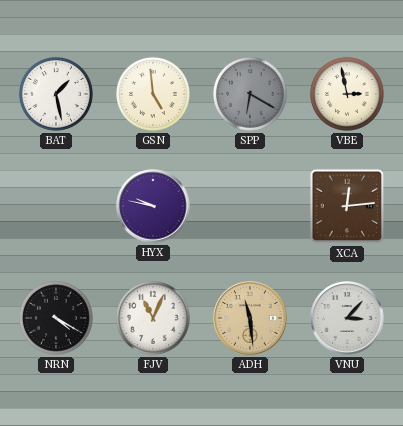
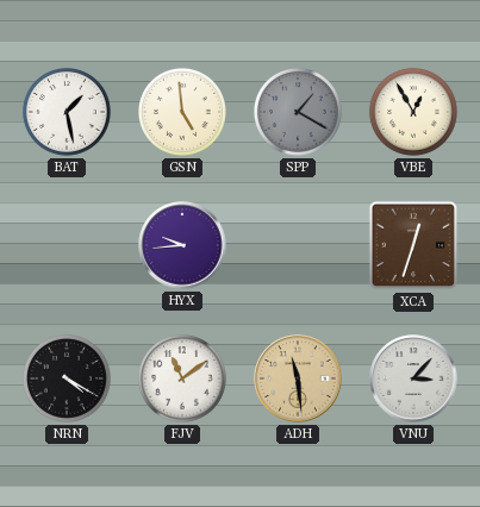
SPP: 6:20 -> 1:20 (298, 112)
VBE: 2:58 -> 12:55 (413, 112)
HYX: 9:47 -> 9:44 (182, 245)
XCA: 12:14 -> 12:33 (413, 245)
FJV: 11:04 -> 11:09 (182, 378)
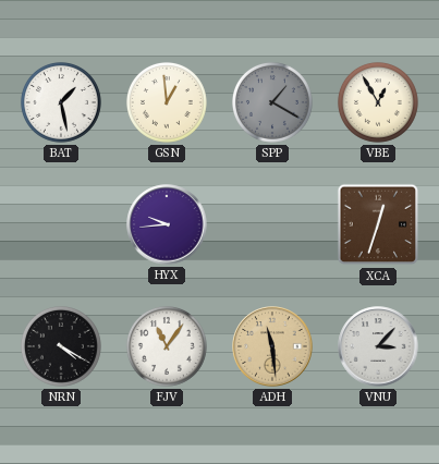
GSN: 4:59 -> 12:59 (167, 102)
FJV: 11:09 -> 11:06 (167, 346)
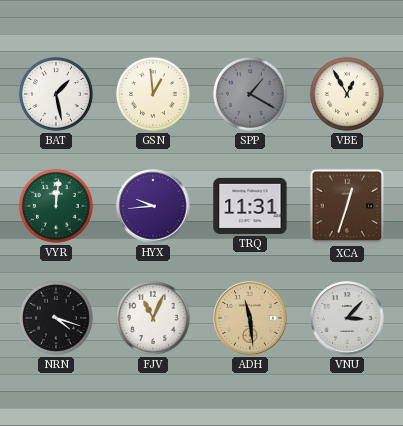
VYR: none -> 12:01 (56, 206)
TRQ: none -> 11:31 (250, 206)
NRN: 4:20 -> 4:18 (56, 318)
FJV: 11:06 -> 11:04 (153, 318)
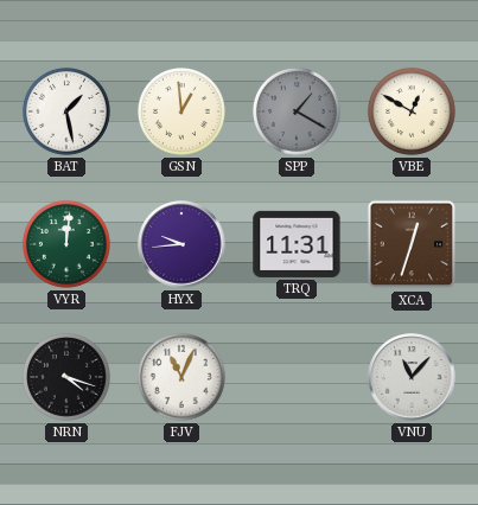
VBE: 12:55 -> 12:50 (412, 111)
ADH: 11:29 -> none (250, 318)
VNU: 3:07 -> 11:07 (412, 377)
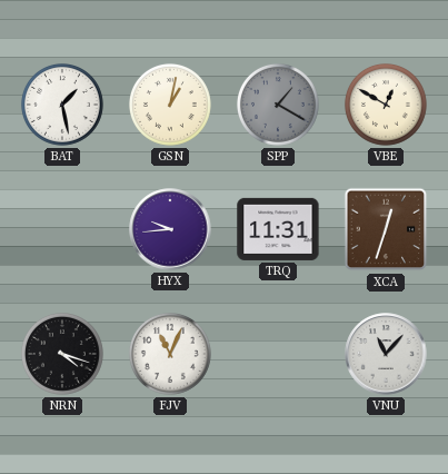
GSN: 12:59 -> 1:02 (170, 105)
VYR: 12:01 -> none (66, 244)
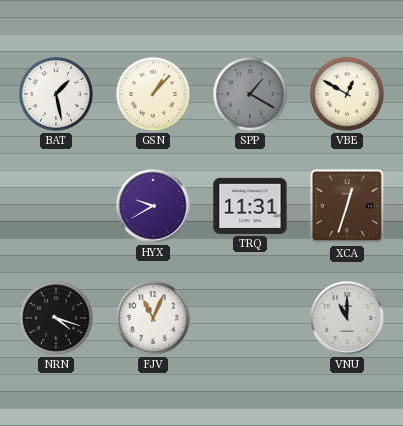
GSN: 1:02 -> 1:07 (153, 94)
HYX: 9:44 -> 9:40 (153, 206)
VNU: 11:07 -> 11:00 (347, 318)
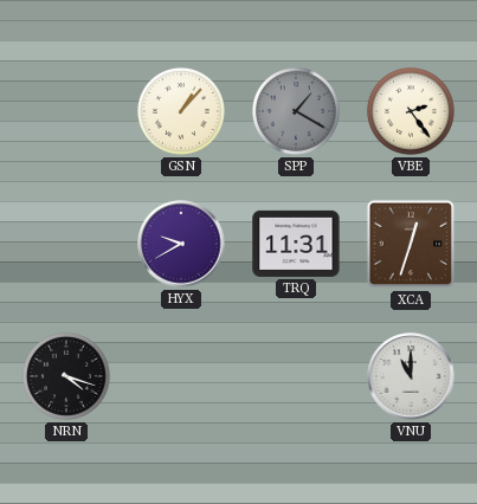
BAT: 1:28 -> none (56, 94)
VBE: 12:50 -> 2:24 (411, 111)
FJV: 11:04 -> none (153, 318)
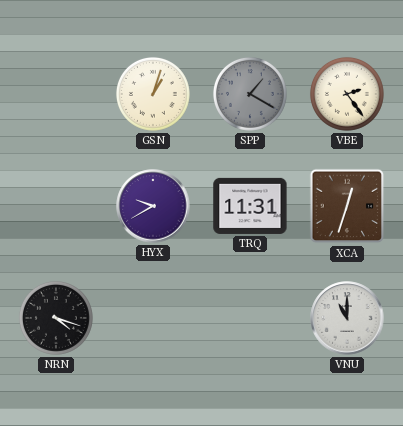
GSN: 1:07 -> 1:03 (153, 94)
